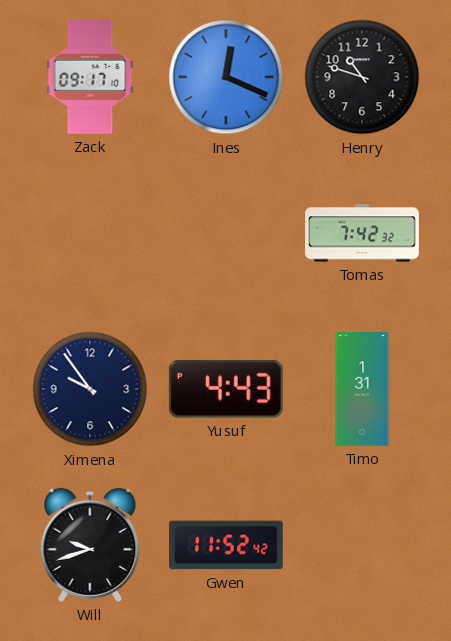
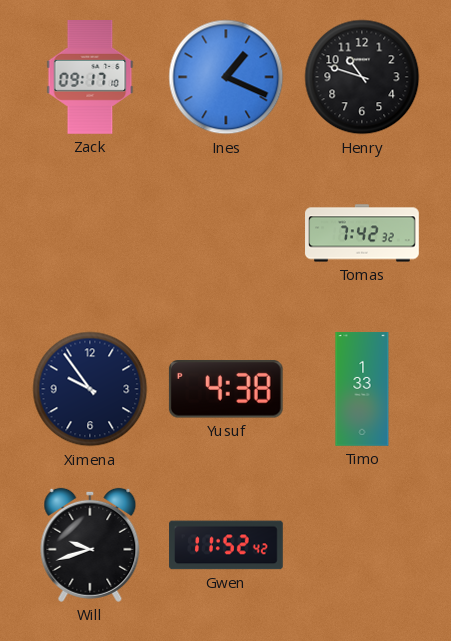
Ines: 12:19 -> 1:19 (226, 77)
Yusuf: 4:43 -> 4:38 (226, 389)
Timo: 1:31 -> 1:33 (362, 389)
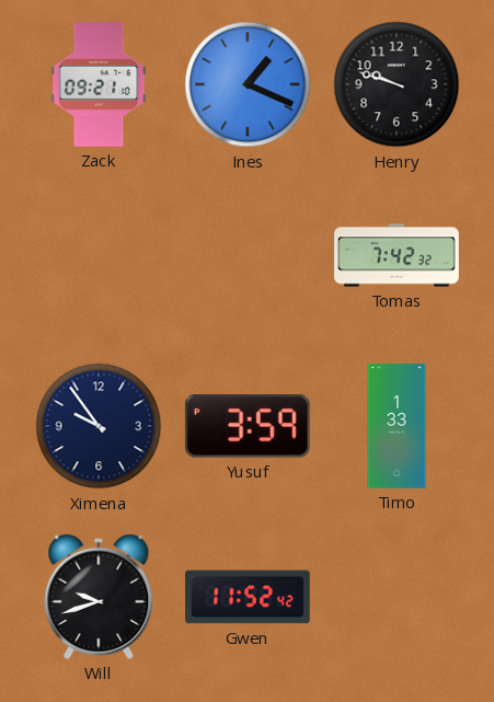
Zack: 09:17 -> 09:21 (99, 84)
Henry: 10:48 -> 9:48 (397, 84)
Yusuf: 4:38 -> 3:59 (248, 426)
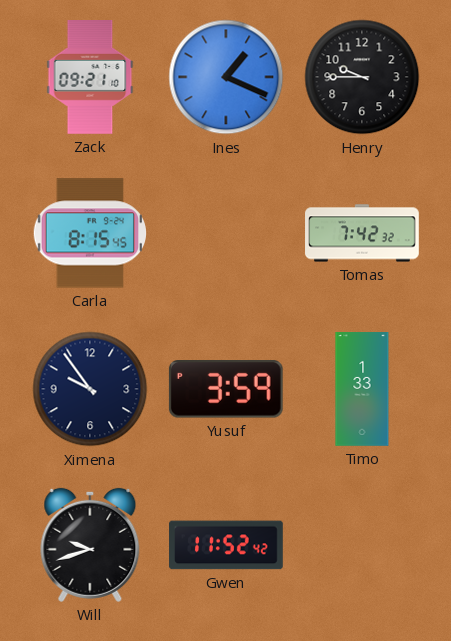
Henry: 9:48 -> 9:45 (362, 77)
Carla: none -> 8:15 (89, 233)
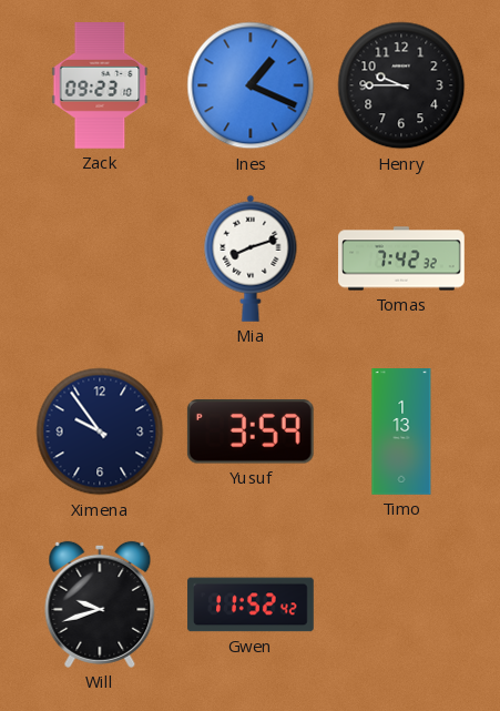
Zack: 09:21 -> 09:23 (100, 85)
Carla: 8:15 -> none (89, 233)
Mia: none -> 8:12 (251, 258)
Timo: 1:33 -> 1:13 (401, 431)
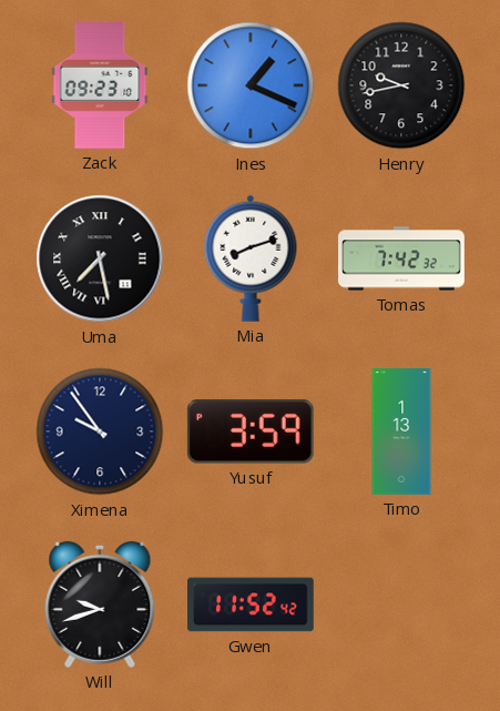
Henry: 9:45 -> 9:43 (401, 85)
Uma: none -> 7:28 (100, 258)
